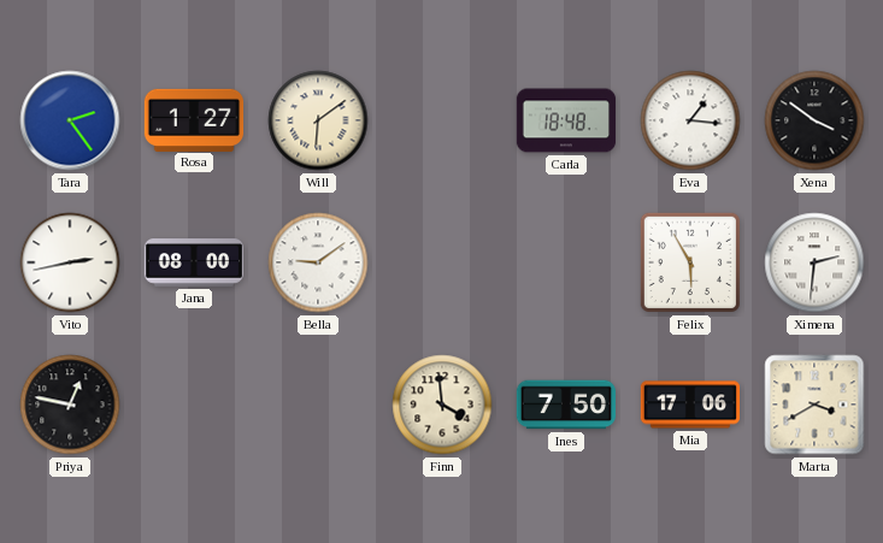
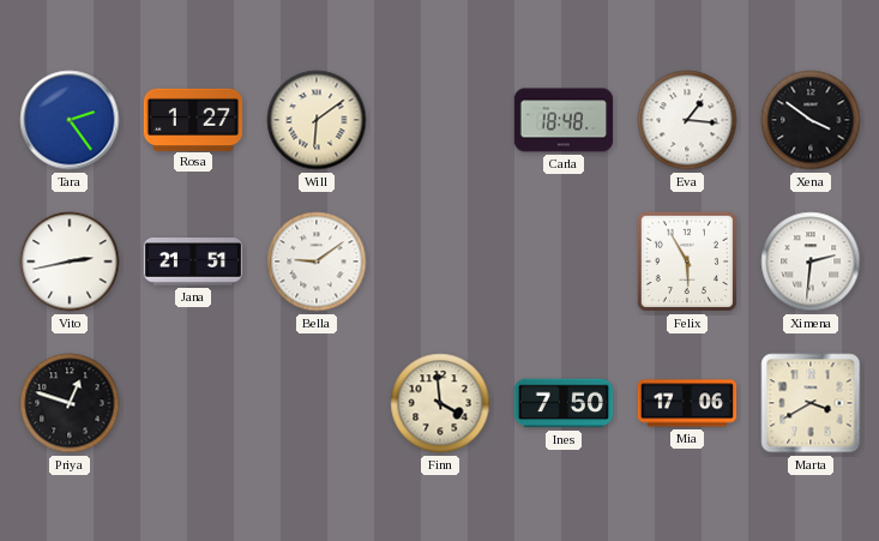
Jana: 08:00 -> 21:51 (193, 262)
Priya: 12:47 -> 12:48 (70, 403)
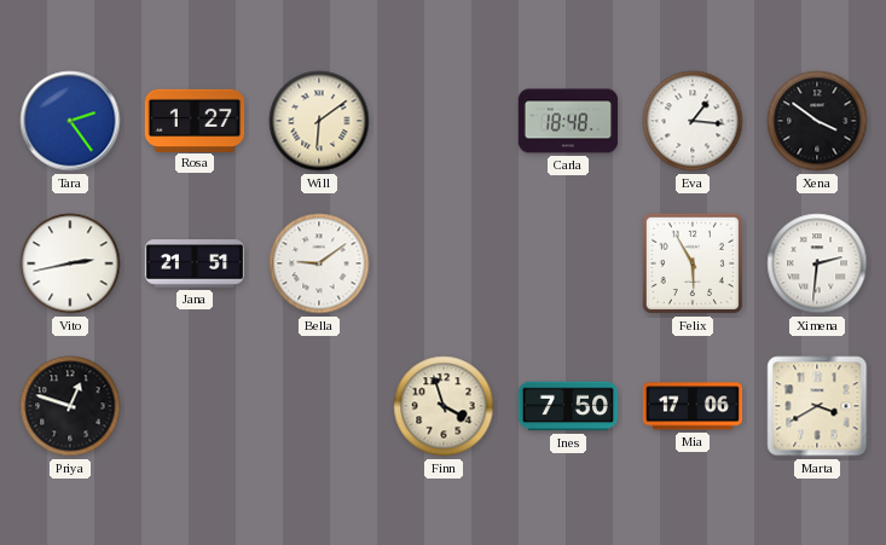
Finn: 3:59 -> 3:57 (444, 406)
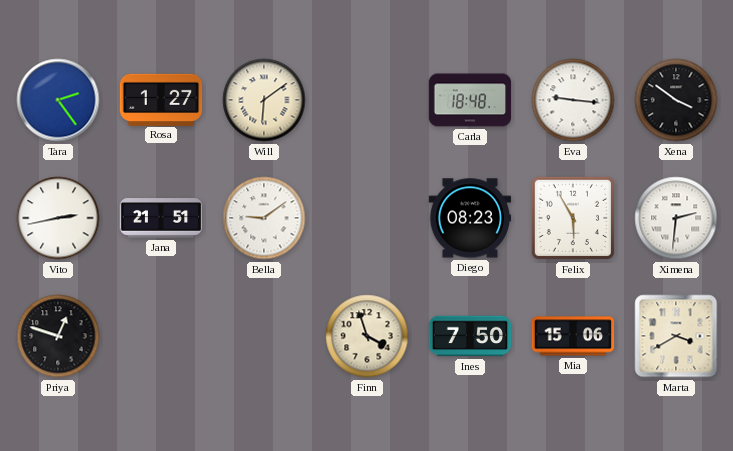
Eva: 1:16 -> 9:16 (573, 100)
Diego: none -> 08:23 (470, 218)
Mia: 17:06 -> 15:06 (573, 336)
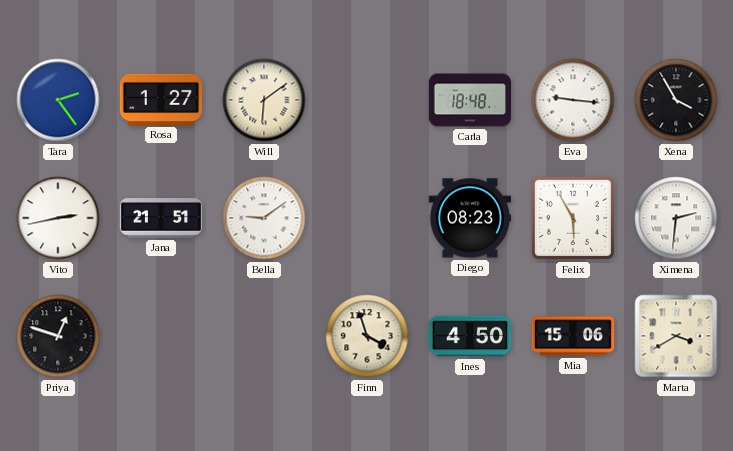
Xena: 3:51 -> 3:55 (676, 100)
Ines: 7:50 -> 4:50 (470, 336)
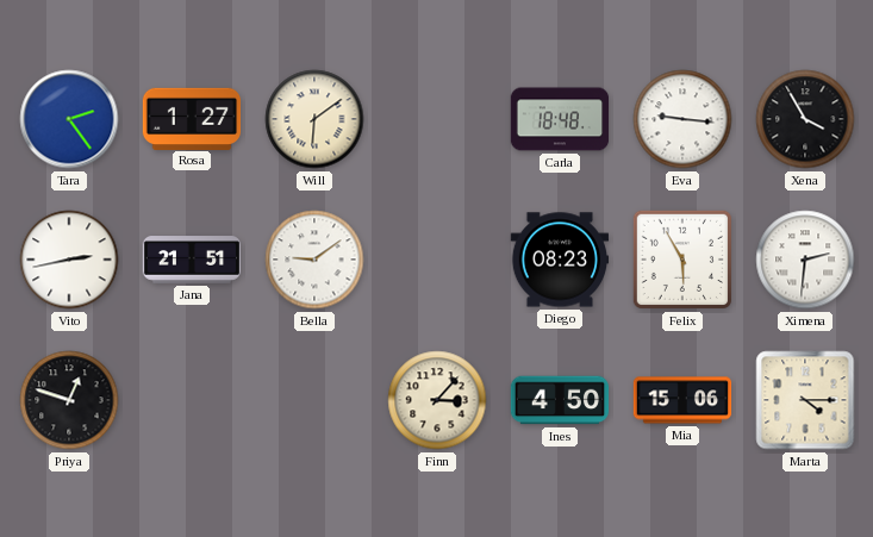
Finn: 3:57 -> 3:07 (437, 400)
Marta: 3:40 -> 4:15 (805, 400)
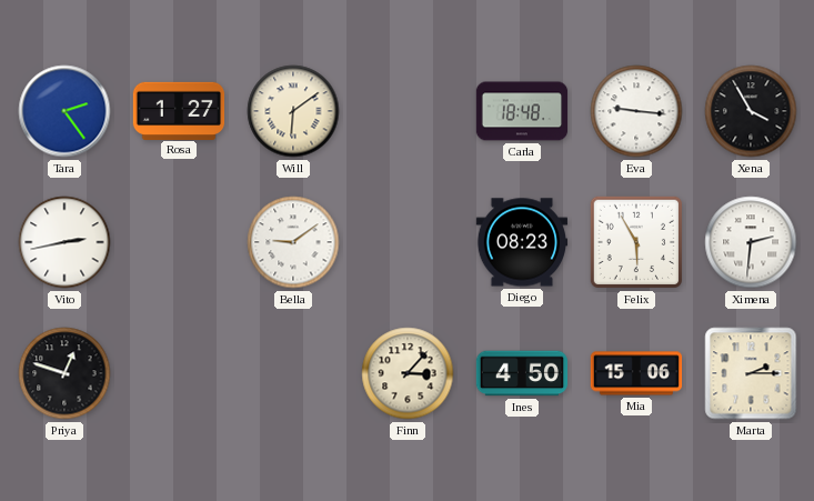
Jana: 21:51 -> none (192, 260)
Marta: 4:15 -> 2:15 (751, 373)
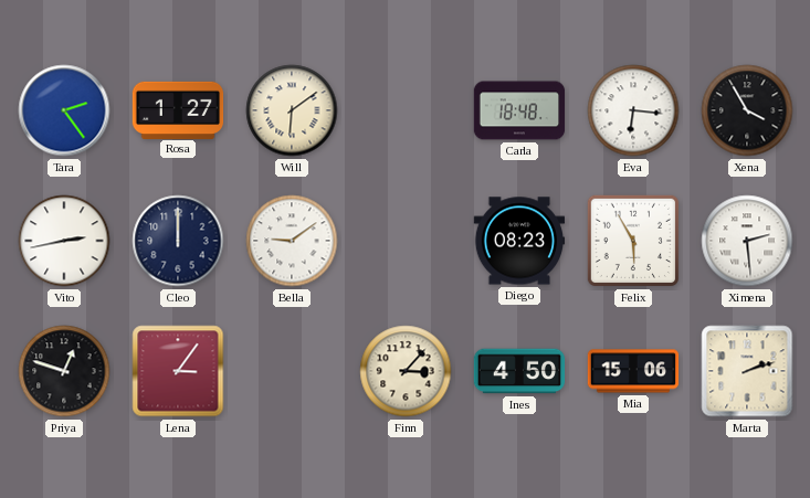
Eva: 9:16 -> 6:16 (633, 110)
Cleo: none -> 12:00 (178, 241)
Ximena: 2:31 -> 2:29 (747, 241)
Lena: none -> 3:06 (178, 371)
Marta: 2:15 -> 2:12 (747, 371)
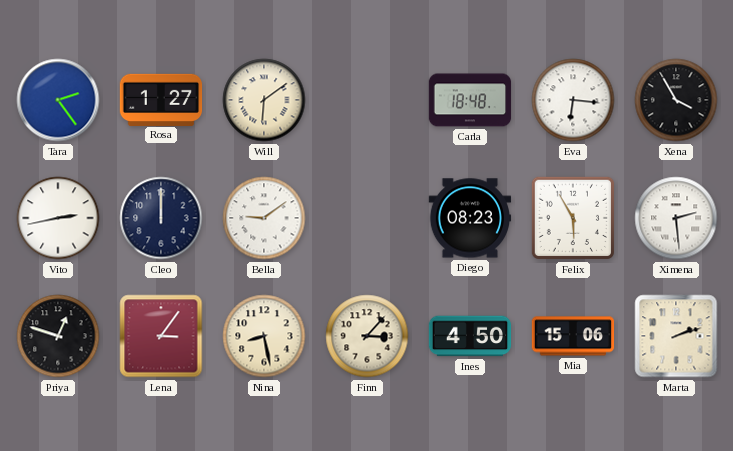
Nina: none -> 8:28 (264, 336)
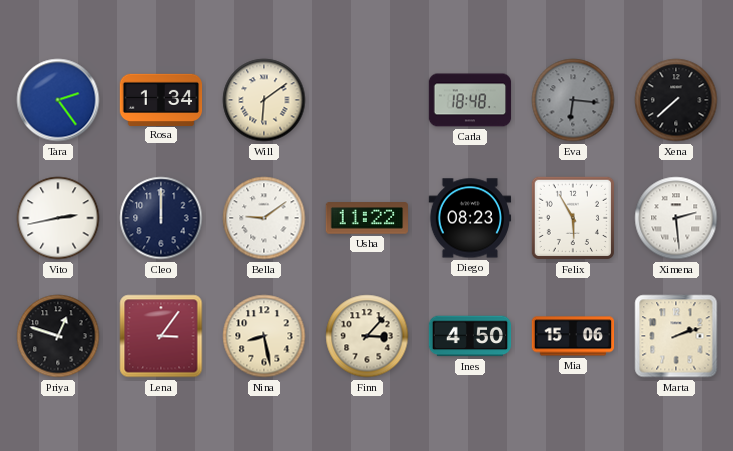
Rosa: 1:27 -> 1:34 (161, 99)
Eva dial: white -> grey (573, 100)
Xena: 3:55 -> 7:38 (676, 100)
Usha: none -> 11:22 (367, 218)
